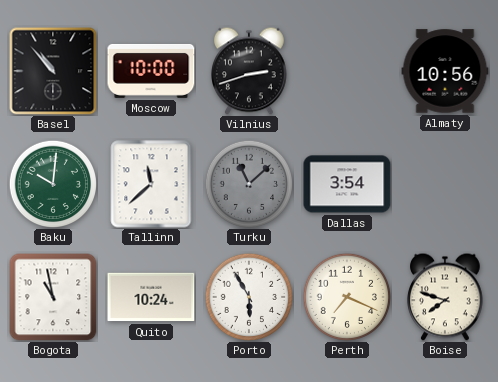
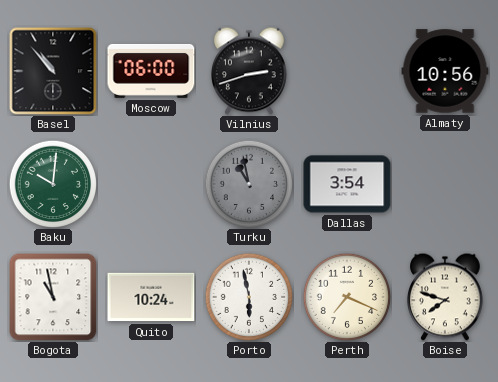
Moscow: 10:00 -> 06:00 (151, 71)
Tallinn: 11:38 -> none (151, 184)
Turku: 11:08 -> 10:58 (248, 183)
Porto: 5:55 -> 5:58 (248, 296)
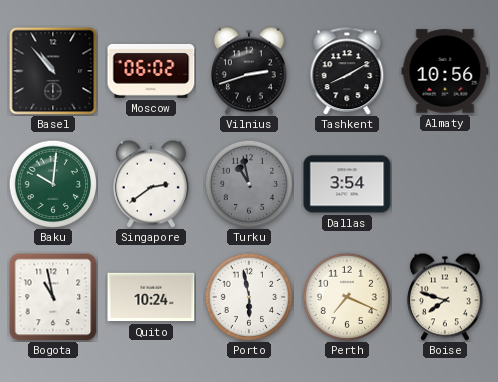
Moscow: 06:00 -> 06:02 (151, 71)
Tashkent: none -> 8:10 (347, 71)
Singapore: none -> 2:39 (152, 184)
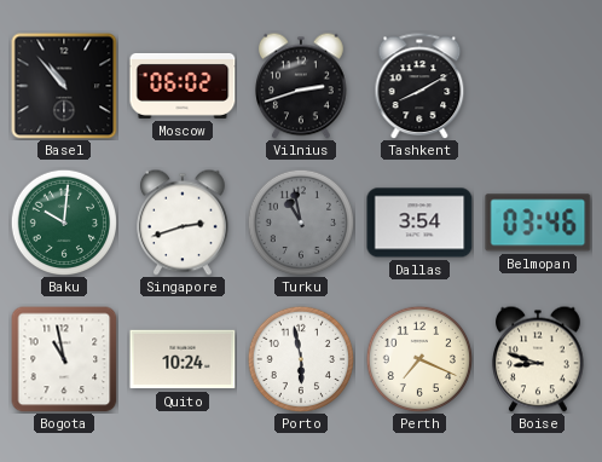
Almaty: 10:56 -> none (445, 71)
Singapore: 2:39 -> 2:42 (184, 223)
Belmopan: none -> 03:46 (538, 223)
Boise: 7:48 -> 8:48 (539, 359)
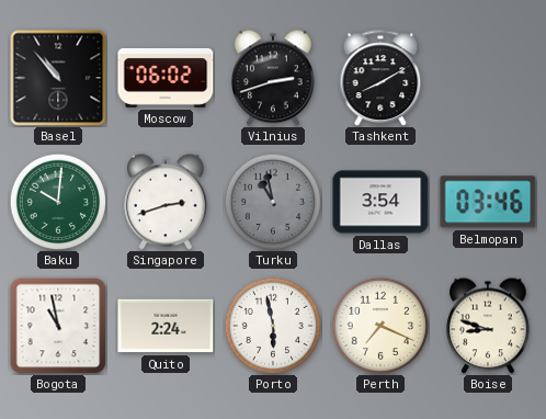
Quito: 10:24 -> 2:24 (166, 326)
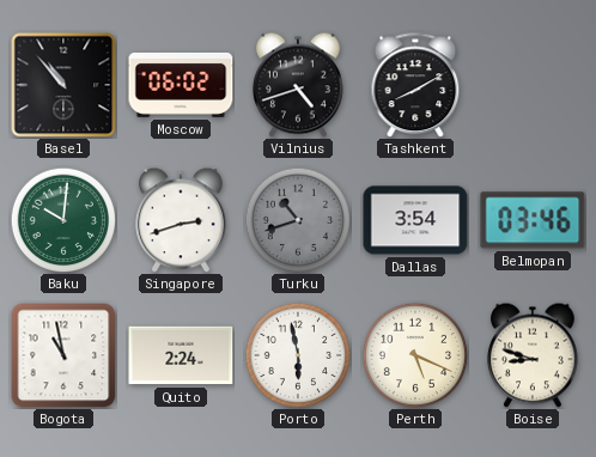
Vilnius: 2:42 -> 4:42 (299, 85)
Turku: 10:58 -> 10:42 (297, 219)
Perth: 7:19 -> 5:19 (414, 354)
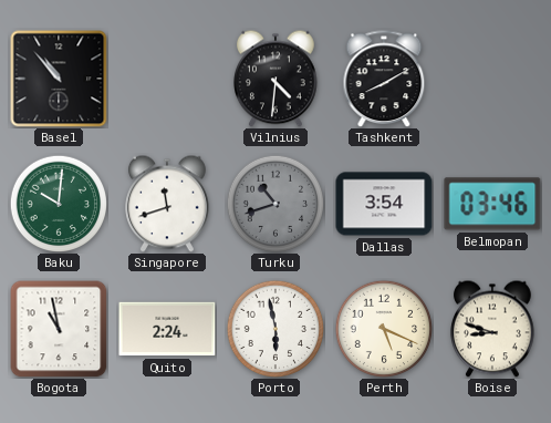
Moscow: 06:02 -> none (181, 85)
Vilnius: 4:42 -> 4:31 (277, 79)
Singapore: 2:42 -> 11:42 (168, 204)
